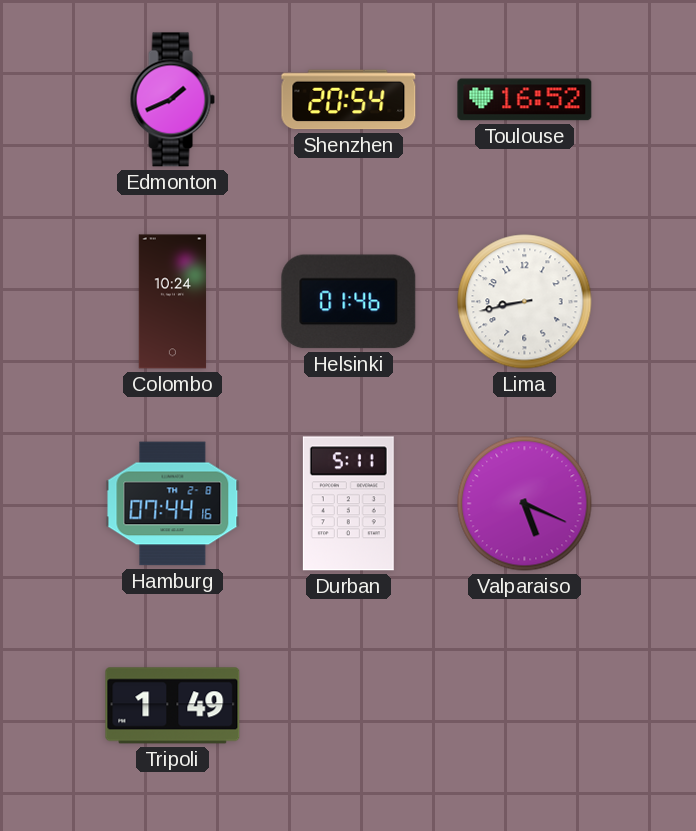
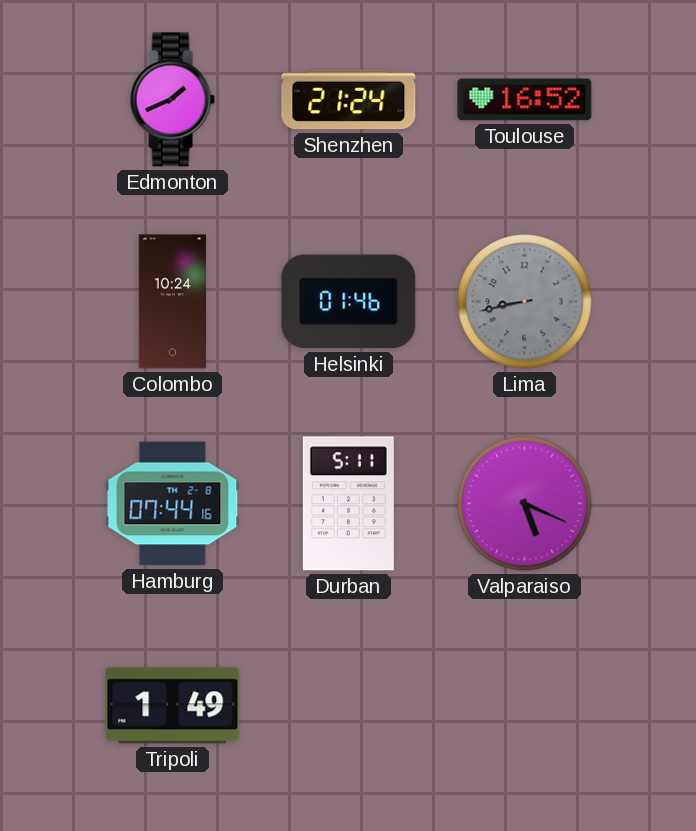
Shenzhen: 20:54 -> 21:24 (349, 100)
Lima dial: white -> grey (525, 302)
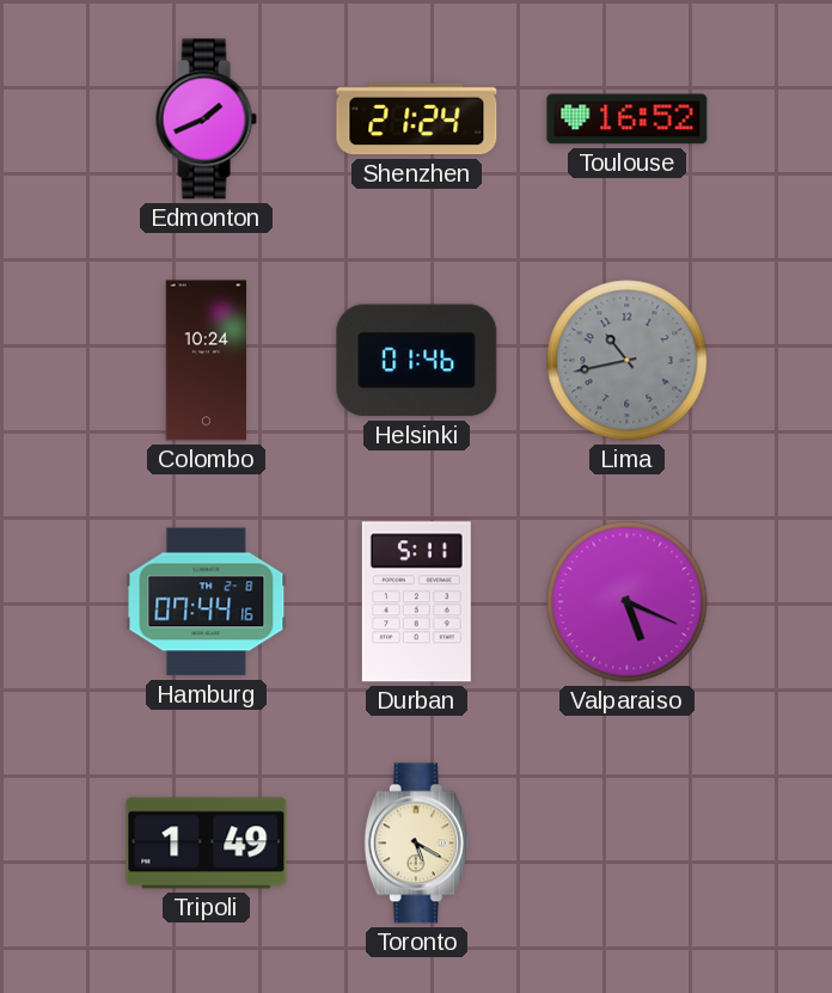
Lima: 8:43 -> 10:43 (628, 361)
Toronto: none -> 5:20 (416, 844)
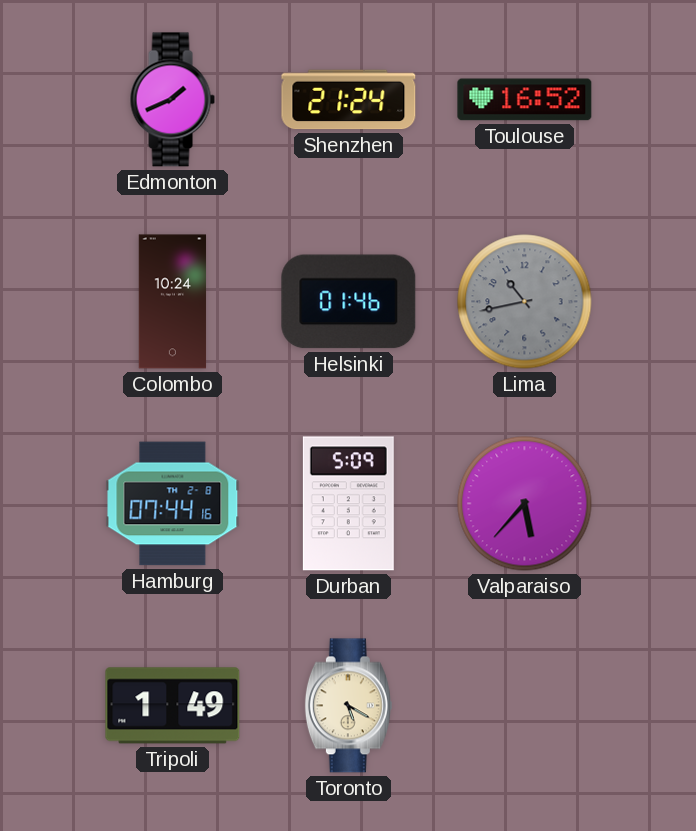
Durban: 5:11 -> 5:09 (348, 504)
Valparaiso: 5:19 -> 5:37 (525, 504)
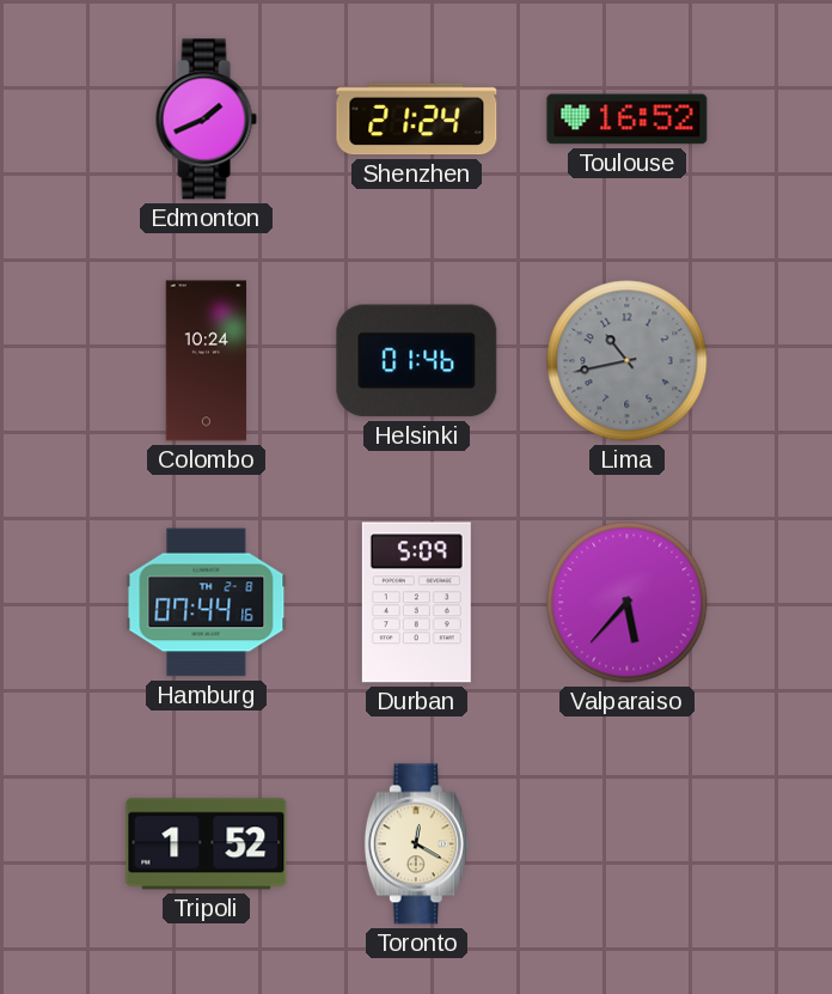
Tripoli: 1:49 -> 1:52 (207, 844)
Toronto: 5:20 -> 12:20 (416, 844)
